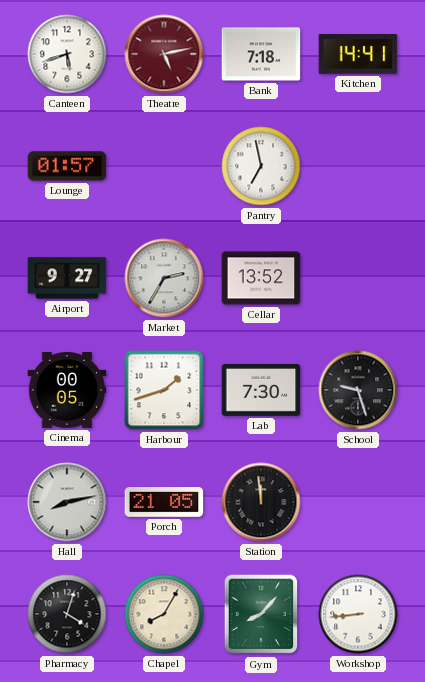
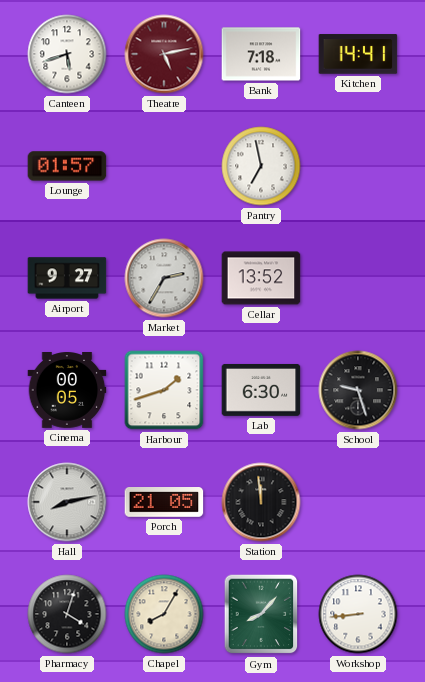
Lab: 7:30 -> 6:30 (261, 390)
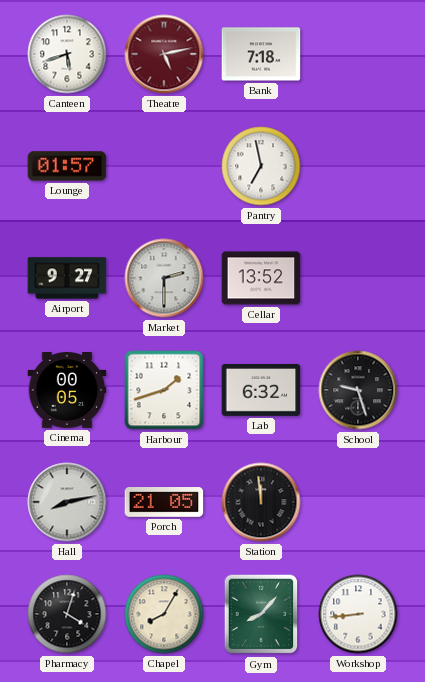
Kitchen: 14:41 -> none (358, 54)
Market: 2:35 -> 2:30 (164, 278)
Lab: 6:30 -> 6:32 (261, 390)
